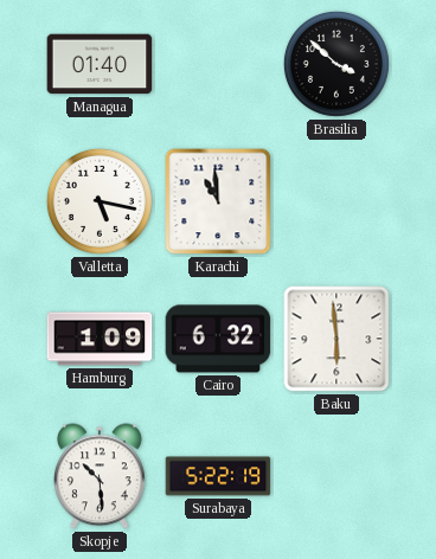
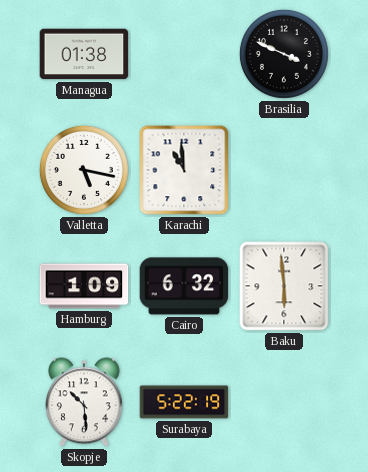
Managua: 01:40 -> 01:38 (84, 54)
Brasilia: 3:52 -> 3:49 (284, 54)
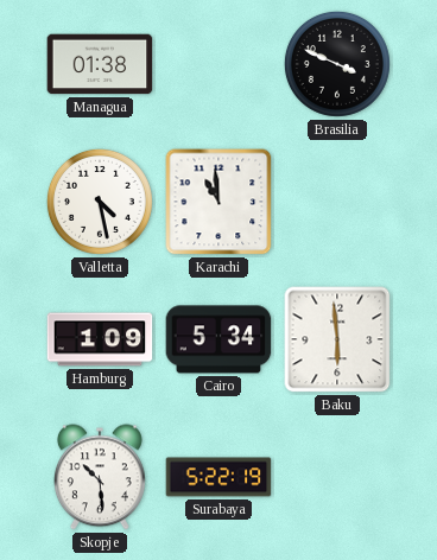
Valletta: 5:17 -> 4:28 (100, 202)
Cairo: 6:32 -> 5:34 (218, 339)
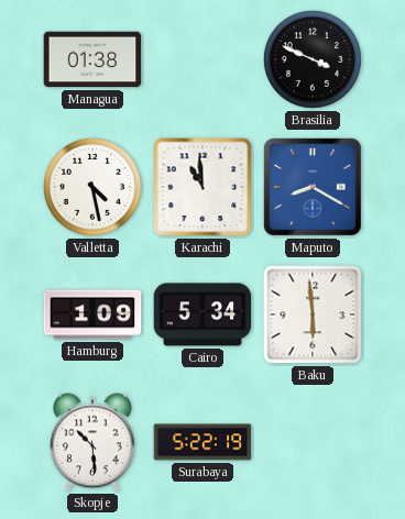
Maputo: none -> 8:20 (313, 187)
